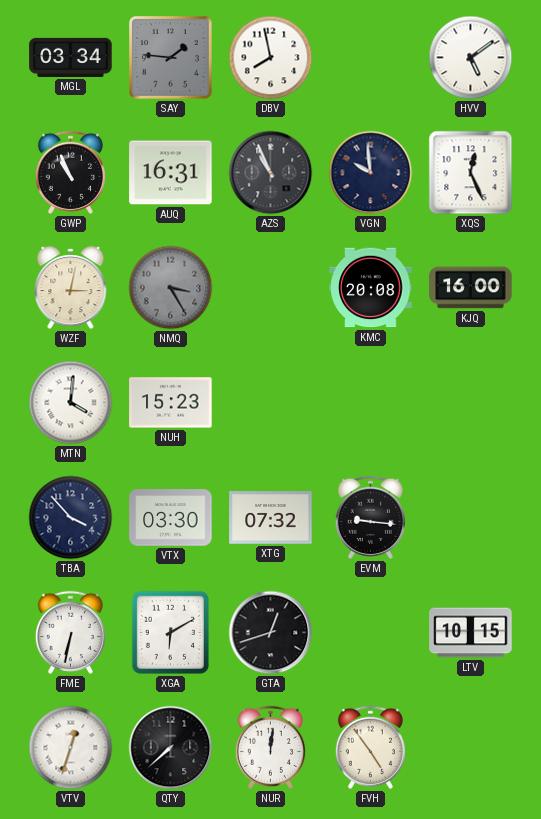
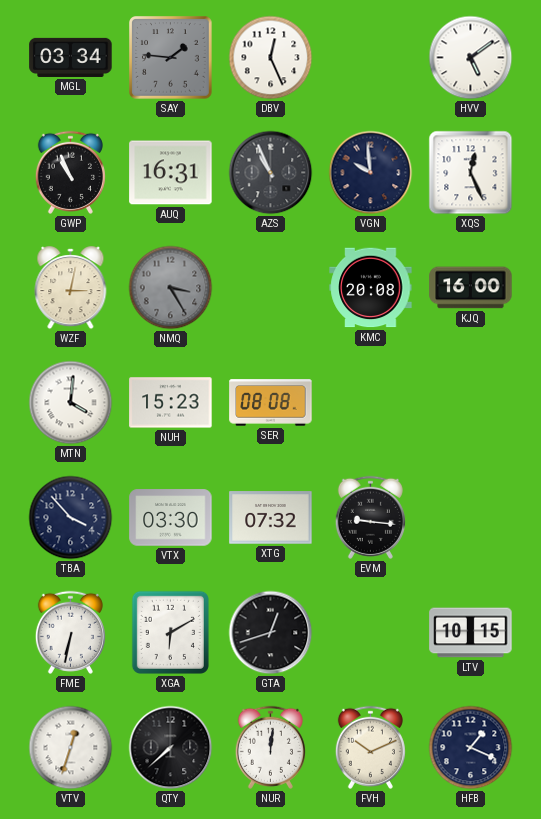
DBV: 7:58 -> 12:26 (271, 58)
SER: none -> 08:08 (271, 403)
FVH: 4:54 -> 10:11 (370, 747)
HFB: none -> 1:19 (471, 748)
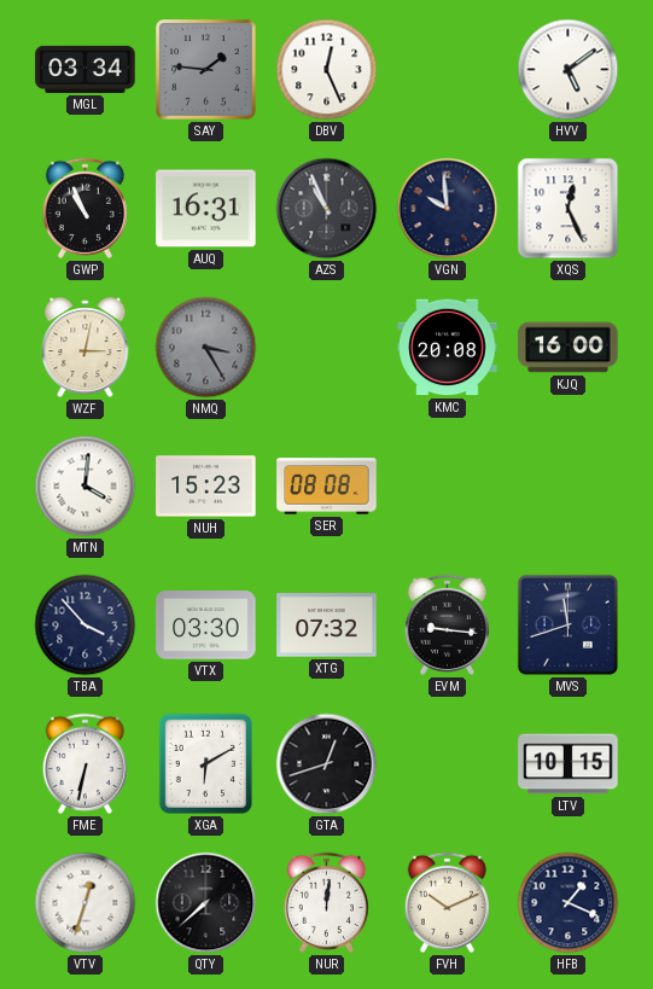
MVS: none -> 11:42 (567, 624)
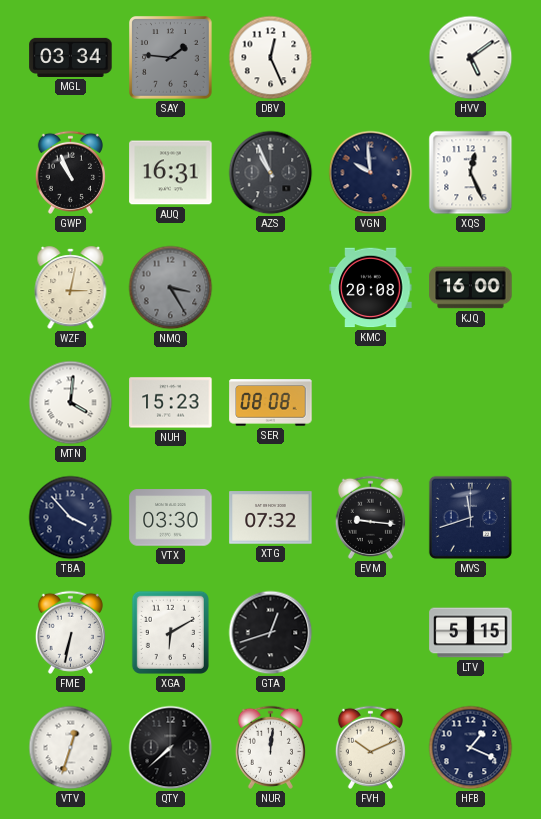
LTV: 10:15 -> 5:15 (471, 633)
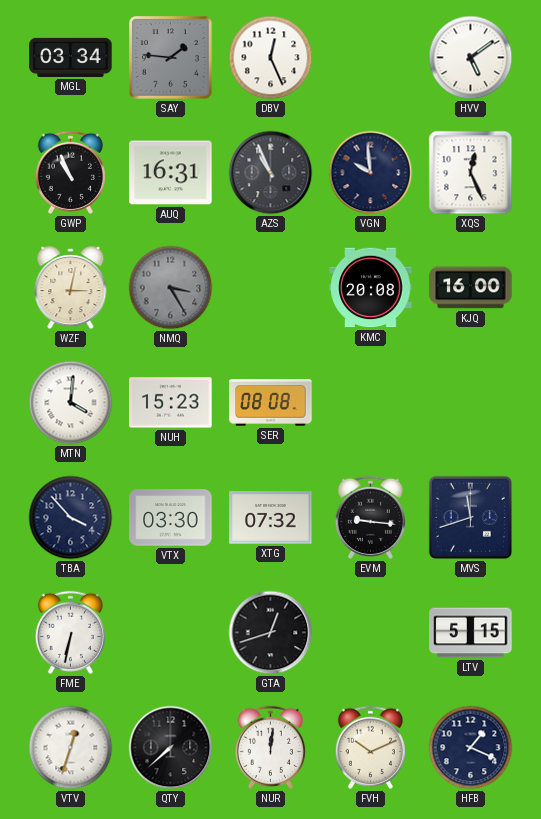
XGA: 6:10 -> none (170, 632)
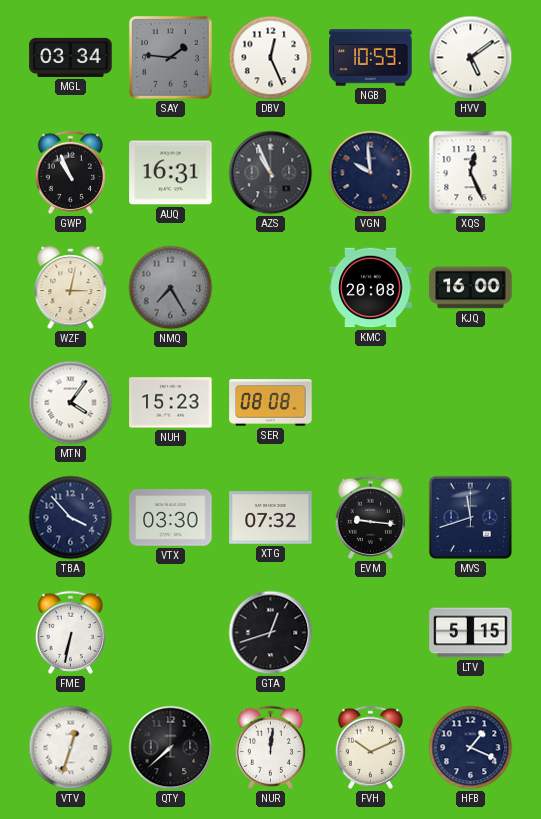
NGB: none -> 10:59 (371, 58)
NMQ: 3:25 -> 7:25 (171, 288)
MTN: 4:01 -> 4:06 (71, 403)
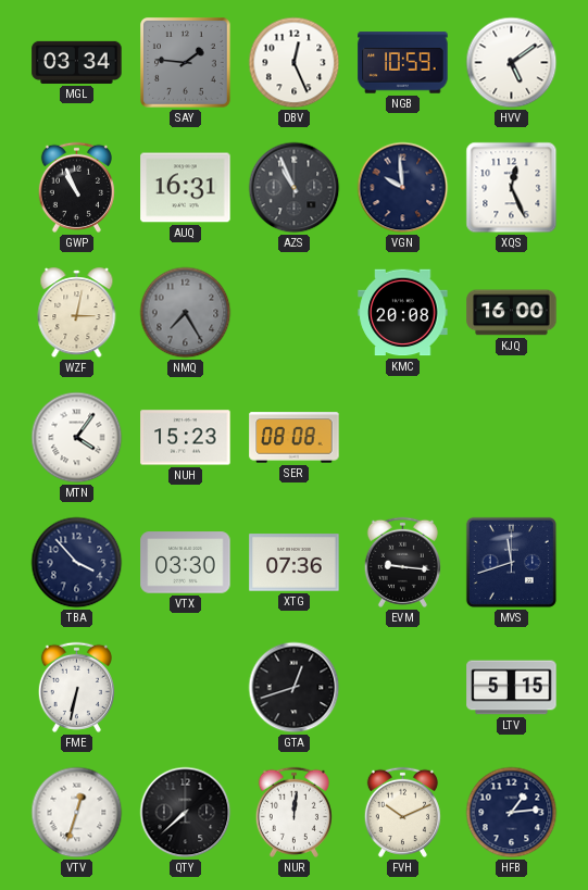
XTG: 07:32 -> 07:36 (295, 563)
HFB: 1:19 -> 1:14 (512, 813)
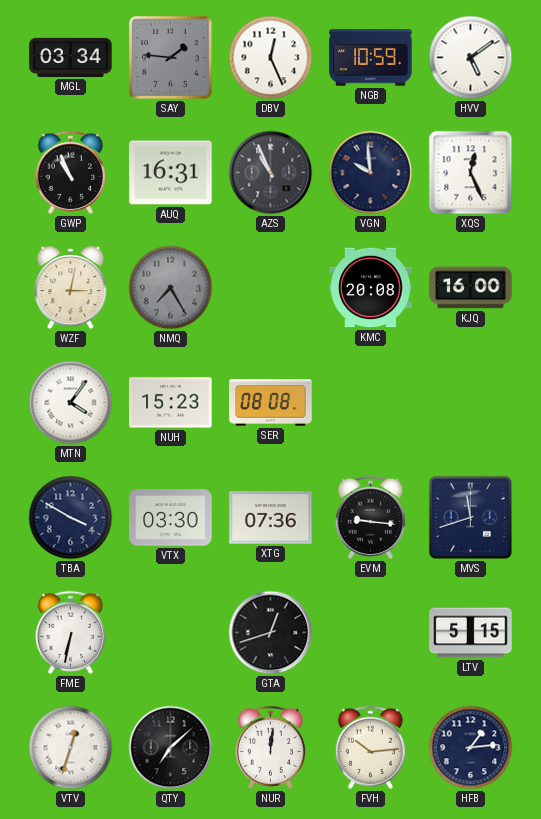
TBA: 3:53 -> 3:50 (71, 518)
QTY: 7:38 -> 7:08 (171, 748)
FVH: 10:11 -> 10:14 (370, 747)
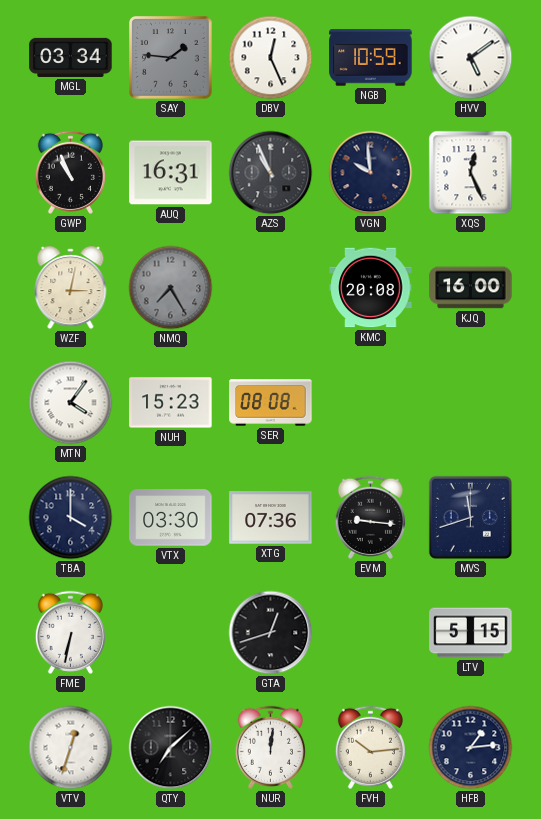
TBA: 3:50 -> 4:00 (71, 518)
